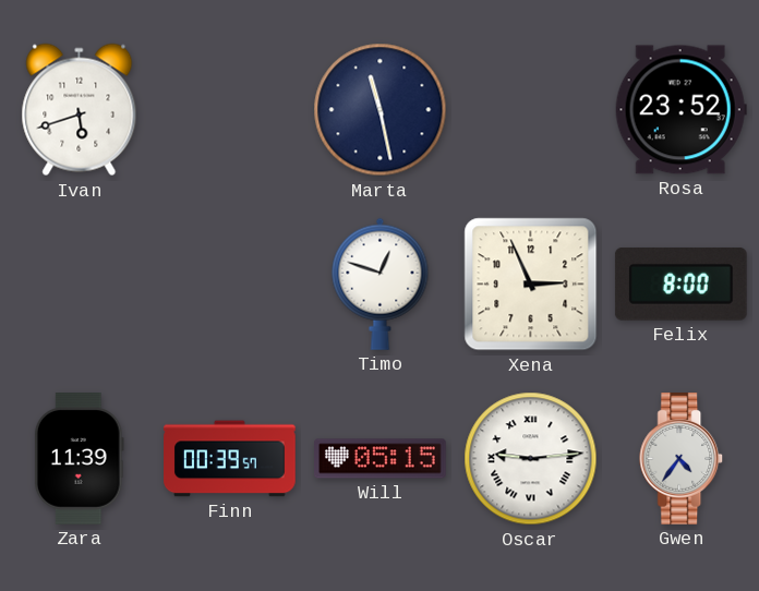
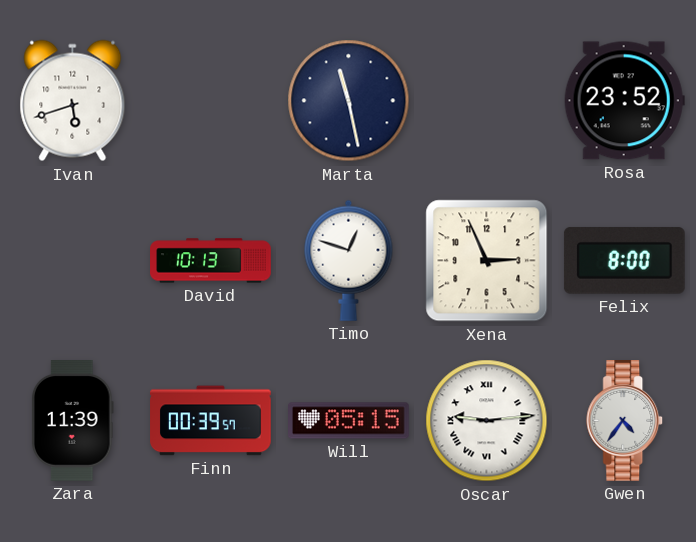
David: none -> 10:13 (211, 261)
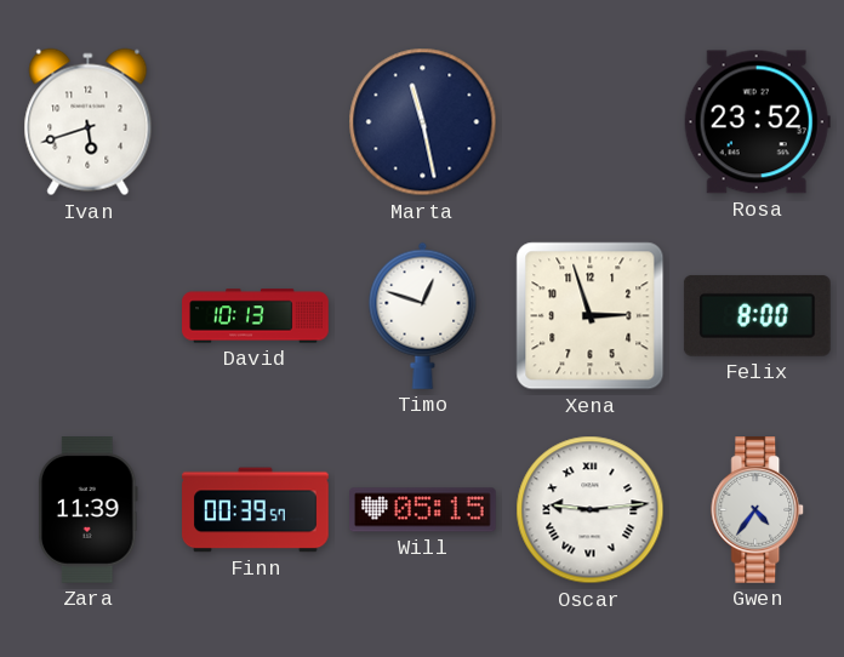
Xena: 2:56 -> 2:57 (591, 316)
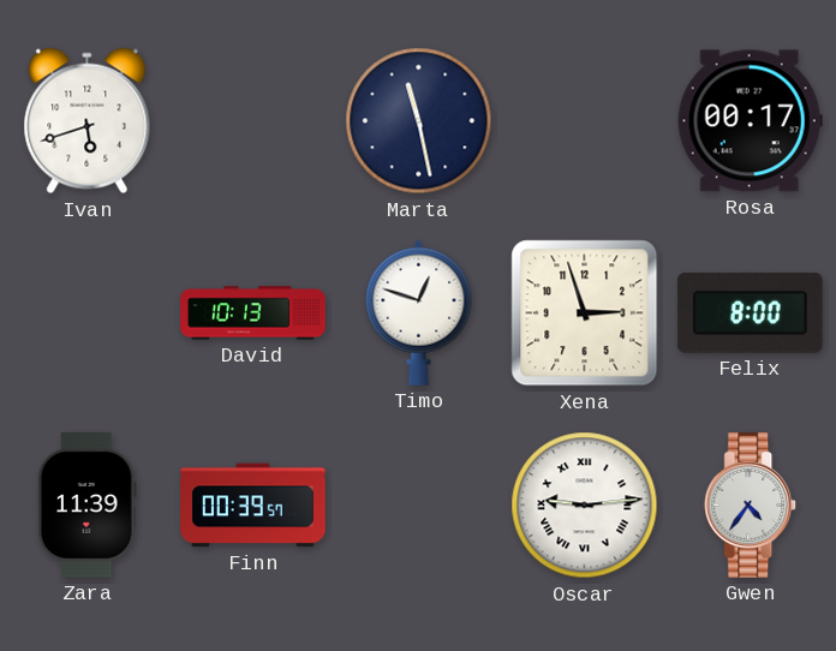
Rosa: 23:52 -> 00:17 (750, 121)
Will: 05:15 -> none (423, 510)
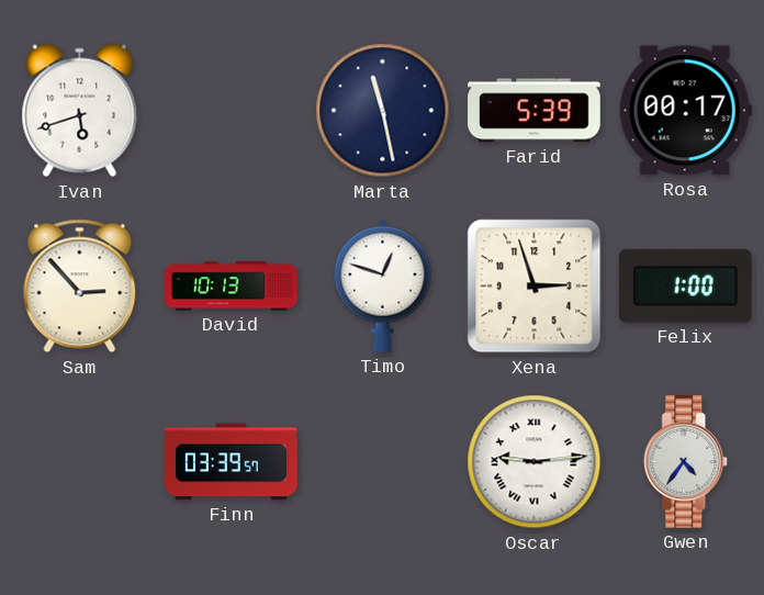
Farid: none -> 5:39 (535, 111)
Sam: none -> 2:53 (80, 287)
Felix: 8:00 -> 1:00 (685, 285)
Zara: 11:39 -> none (86, 506)
Finn: 00:39 -> 03:39 (232, 462)
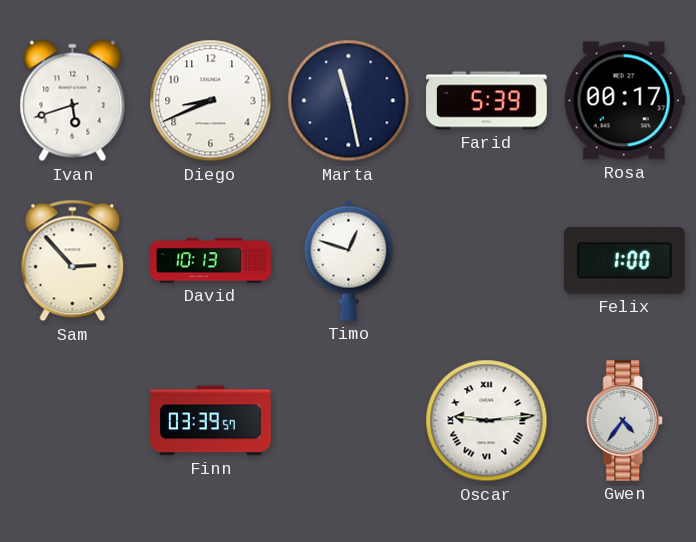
Diego: none -> 8:41 (211, 101)
Xena: 2:57 -> none (535, 287)
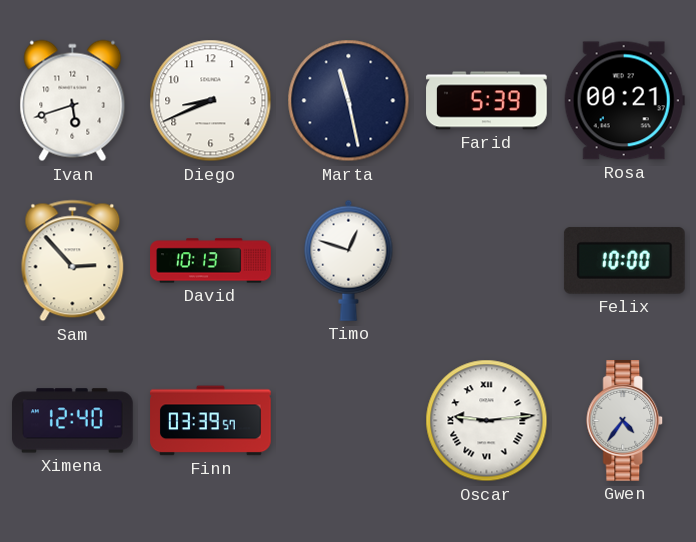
Rosa: 00:17 -> 00:21 (624, 101)
Felix: 1:00 -> 10:00 (624, 260)
Ximena: none -> 12:40 (73, 421)
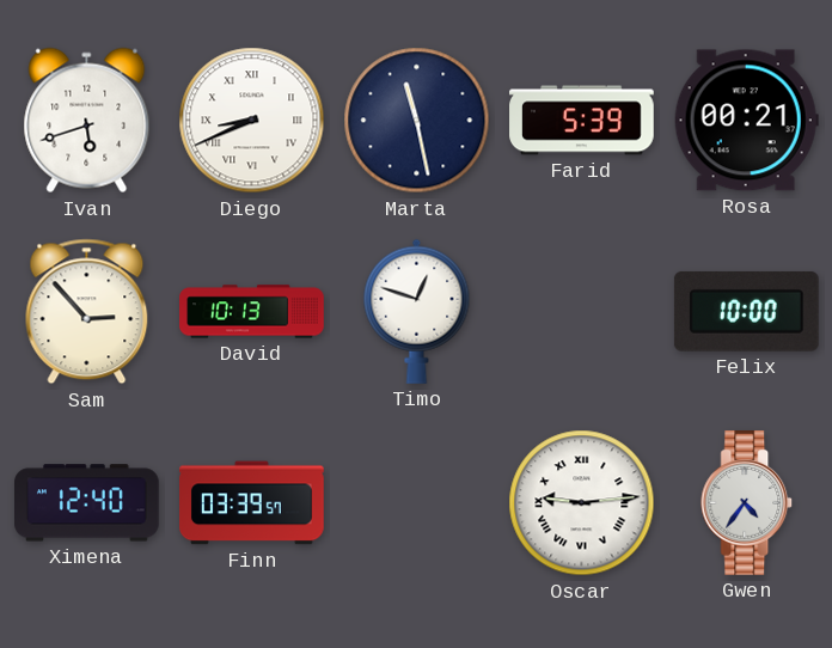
Diego numerals: Arabic -> Roman (252, 121)
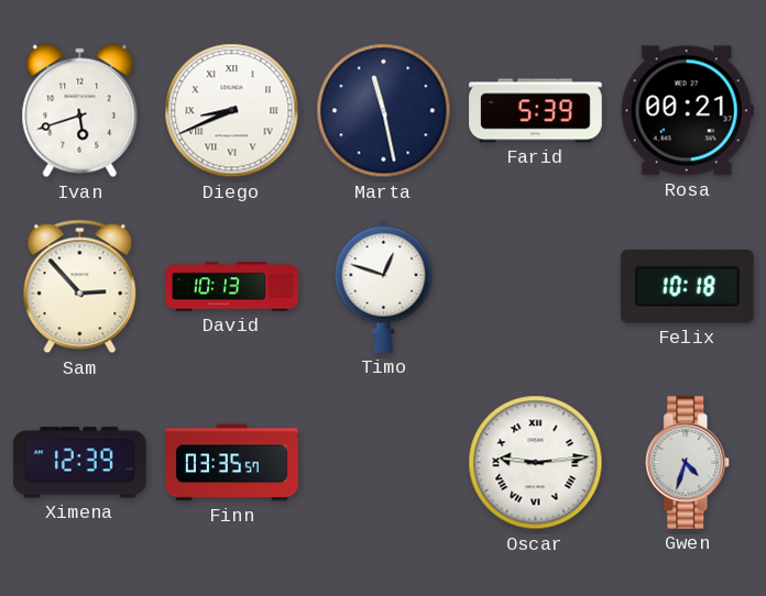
Felix: 10:00 -> 10:18 (687, 286)
Ximena: 12:40 -> 12:39 (80, 463)
Finn: 03:39 -> 03:35 (232, 463)
Gwen: 4:36 -> 4:33 (688, 463)
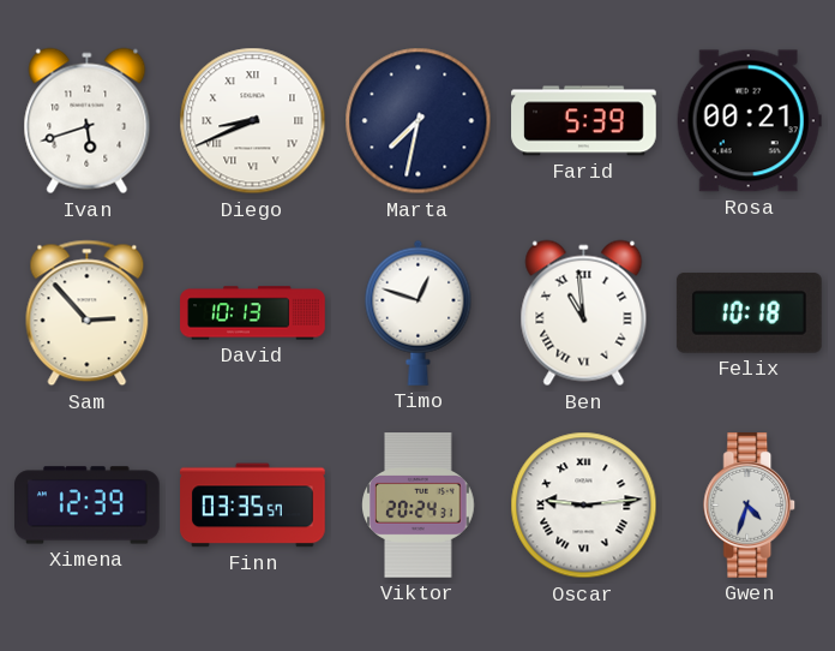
Marta: 11:28 -> 7:32 (419, 121)
Ben: none -> 10:59 (584, 313)
Viktor: none -> 20:24 (419, 506)
